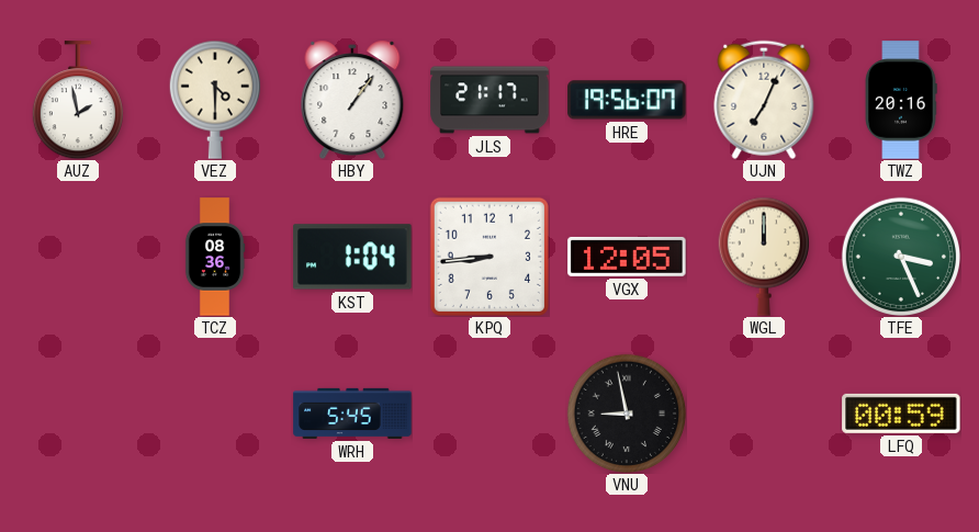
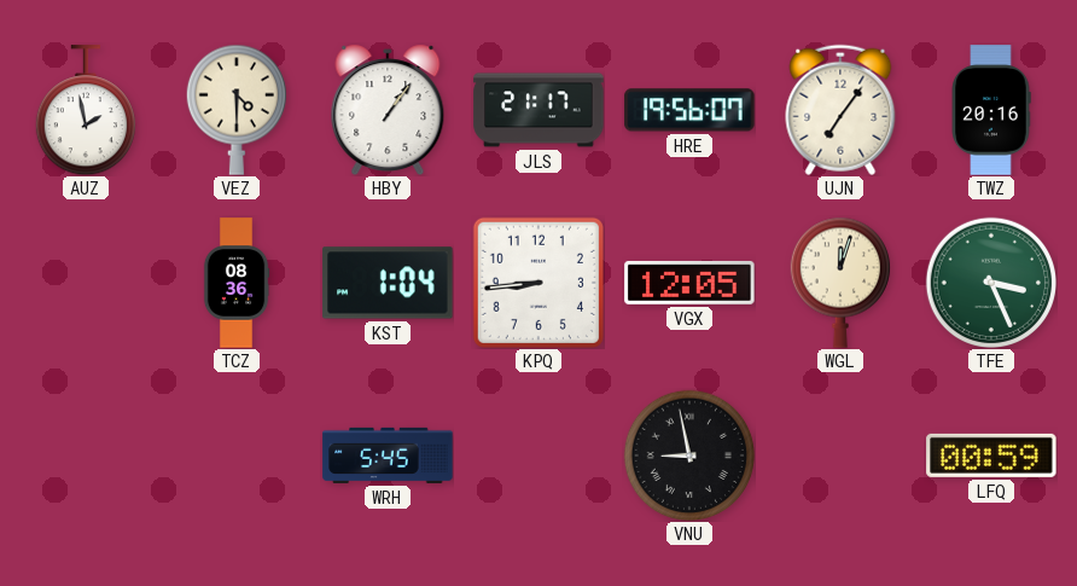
UJN: 7:04 -> 7:06 (840, 110)
WGL: 12:00 -> 12:03 (840, 283)
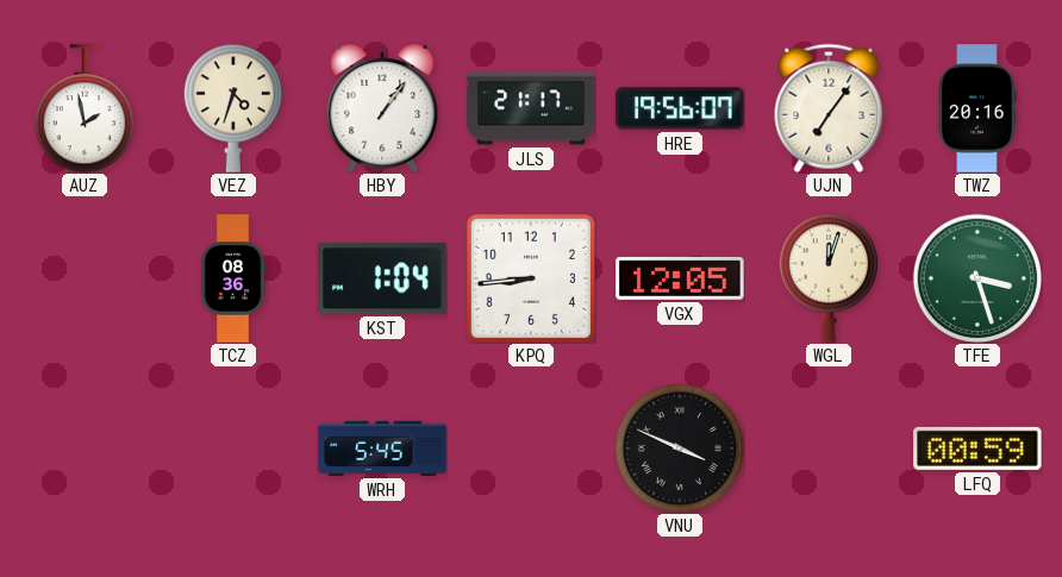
VEZ: 4:30 -> 4:33 (233, 108)
TFE: 3:26 -> 3:27 (976, 277)
VNU: 8:58 -> 3:49 (679, 447)
